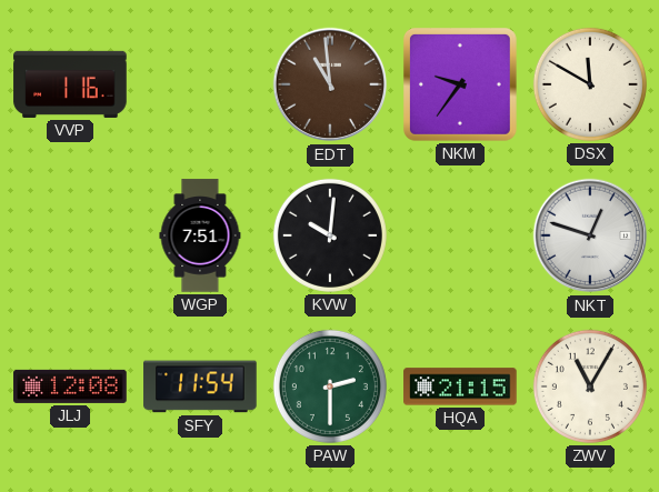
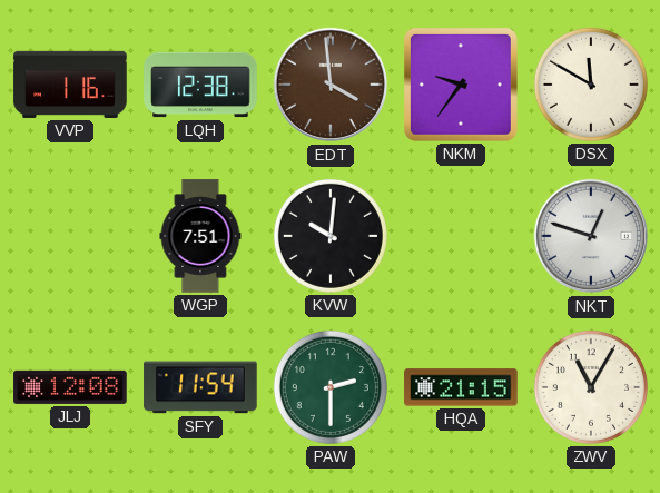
LQH: none -> 12:38 (200, 85)
EDT: 10:59 -> 3:59 (331, 85)
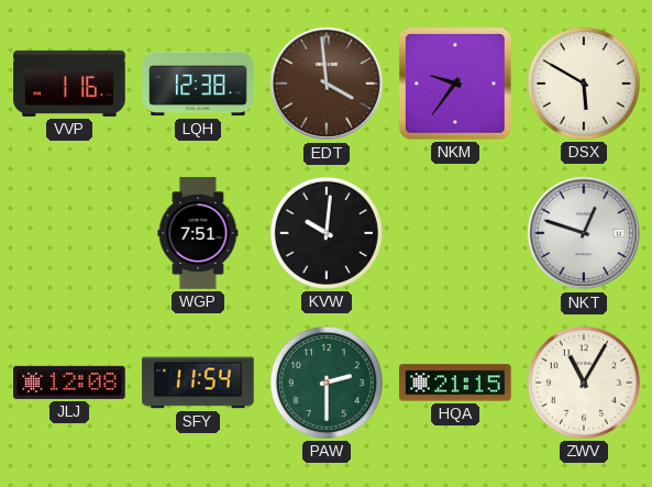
DSX: 11:50 -> 5:50 (584, 84)
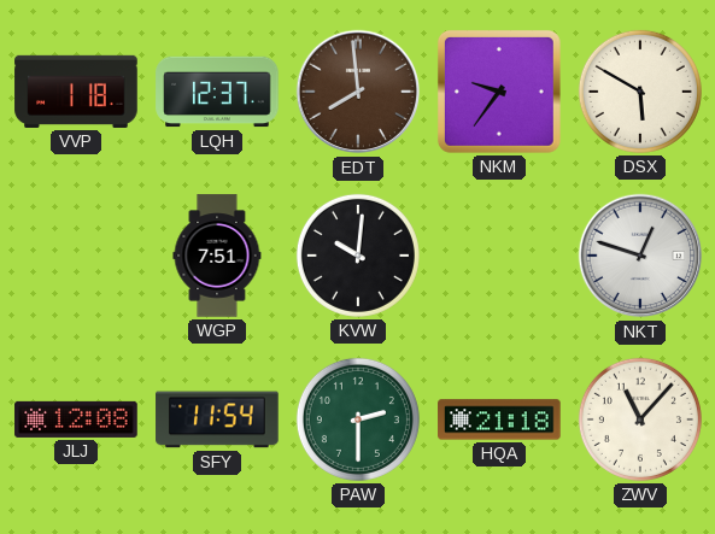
VVP: 1:16 -> 1:18 (76, 92)
LQH: 12:38 -> 12:37 (217, 92)
EDT: 3:59 -> 7:59 (358, 92)
HQA: 21:15 -> 21:18 (499, 419)
ZWV: 11:05 -> 11:07 (640, 419)
